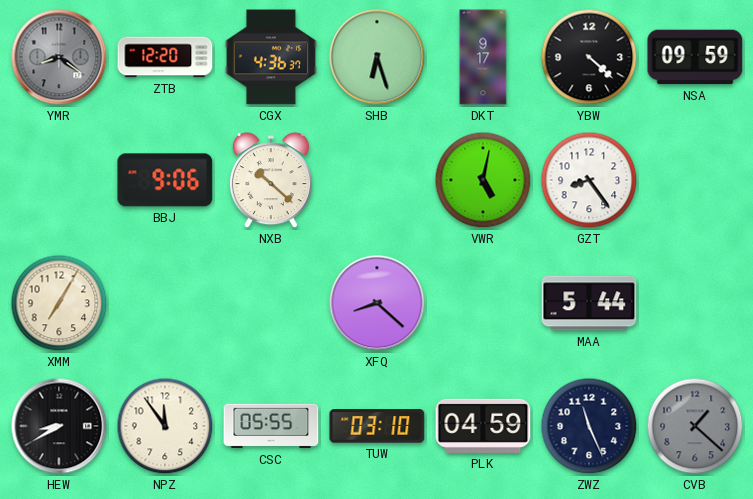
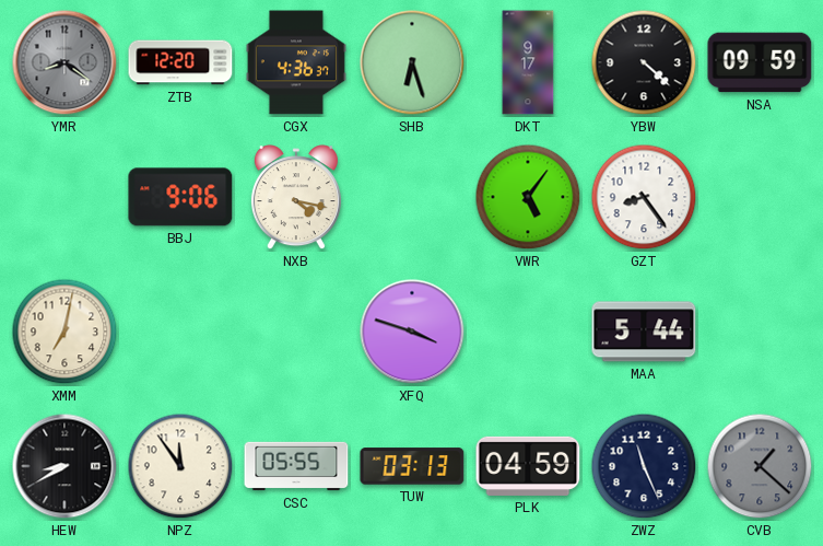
NXB: 10:22 -> 4:17 (296, 198)
VWR: 5:02 -> 5:06 (528, 197)
XMM: 7:05 -> 7:02 (64, 332)
XFQ: 8:22 -> 3:48 (412, 332)
TUW: 03:10 -> 03:13 (412, 466)
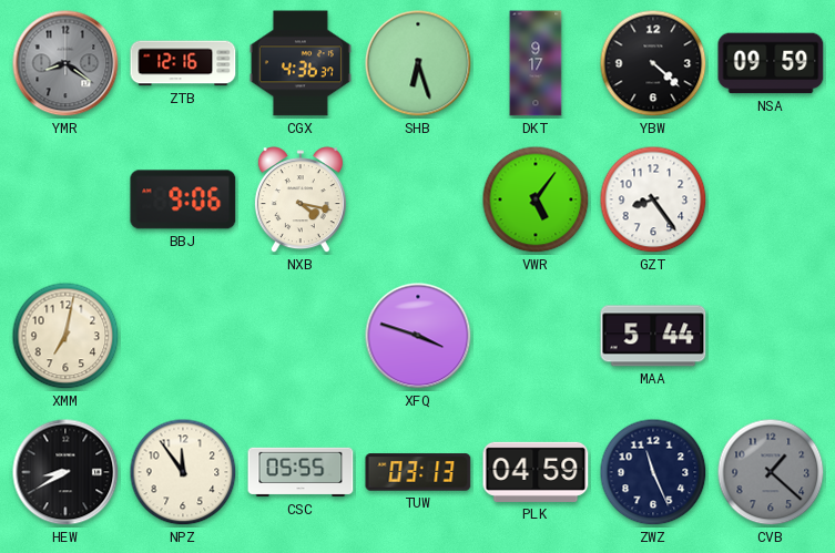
ZTB: 12:20 -> 12:16 (183, 63)
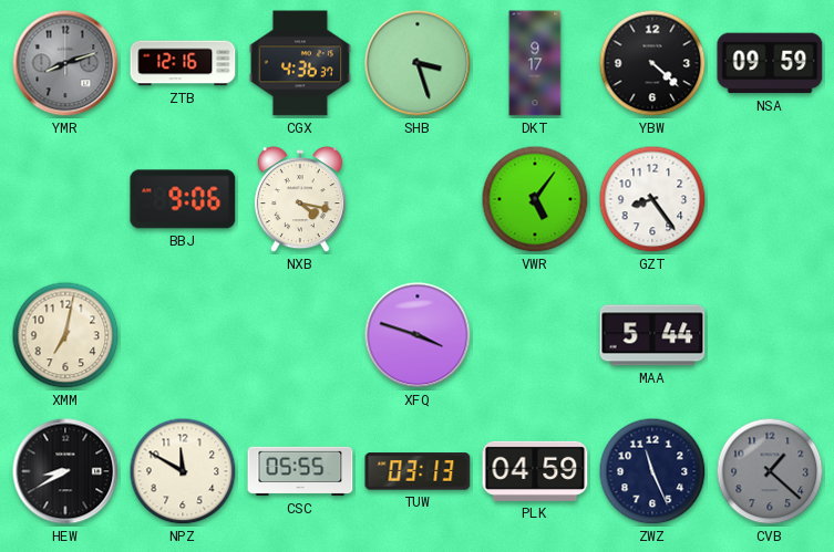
YMR: 8:21 -> 8:12 (65, 63)
SHB: 6:27 -> 3:27 (418, 63)
NPZ: 11:54 -> 11:50 (183, 471)
